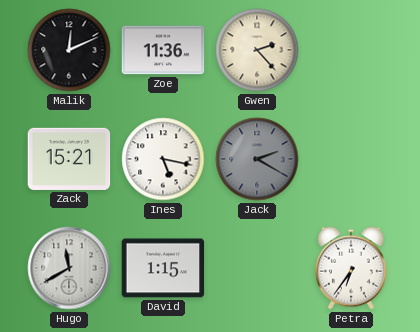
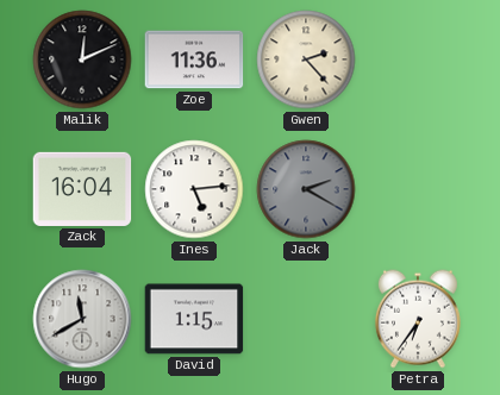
Zack: 15:21 -> 16:04 (82, 189)
Ines: 5:17 -> 5:14 (194, 189)
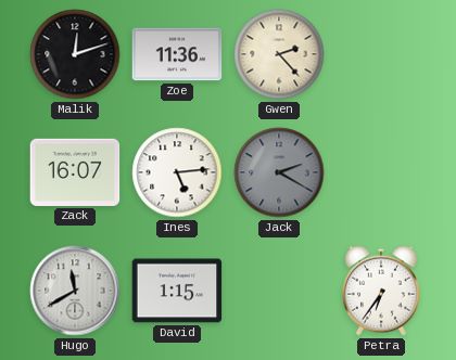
Malik: 12:11 -> 12:12 (75, 54)
Zack: 16:04 -> 16:07 (75, 172)
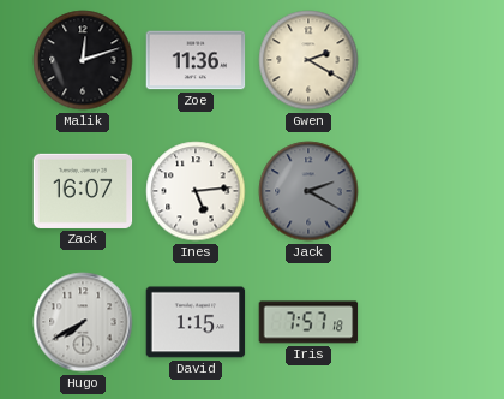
Gwen: 2:23 -> 2:20 (308, 60)
Hugo: 11:40 -> 7:40 (83, 322)
Iris: none -> 7:57 (308, 322)
Petra: 6:36 -> none (381, 291)
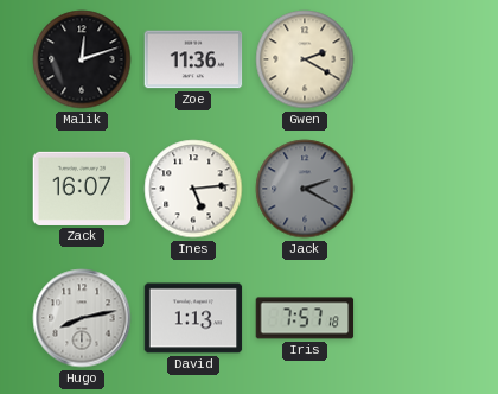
Hugo: 7:40 -> 8:13 (82, 318)
David: 1:15 -> 1:13 (193, 318)
